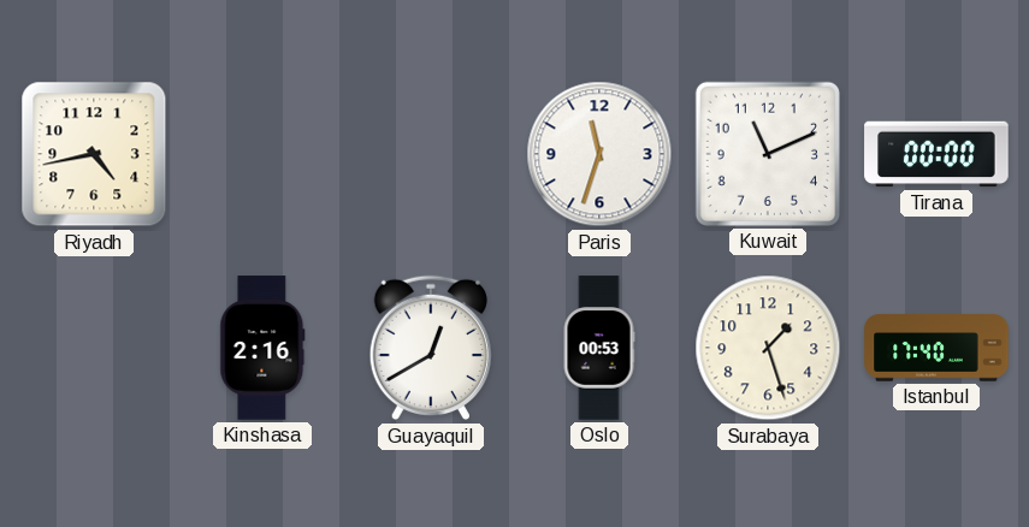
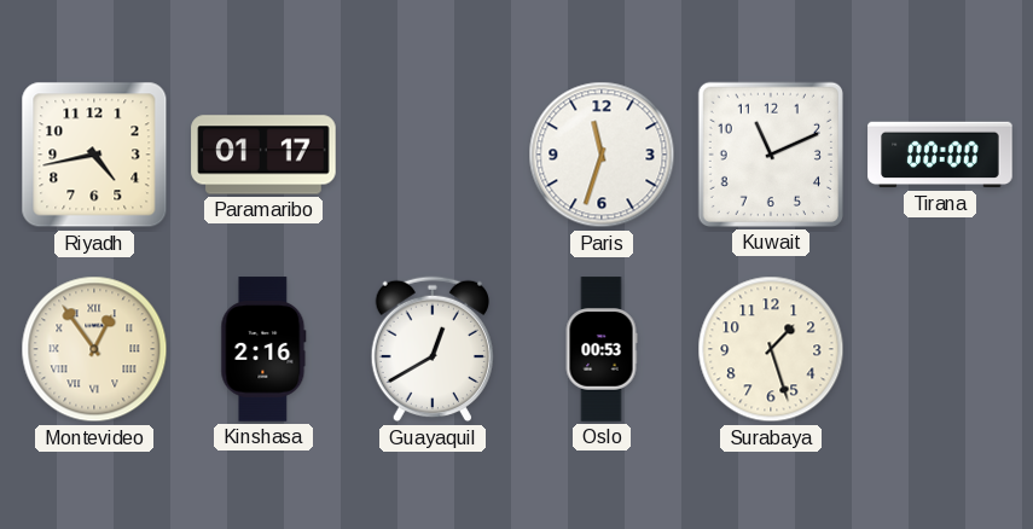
Paramaribo: none -> 01:17 (263, 155)
Montevideo: none -> 12:54 (94, 349)
Istanbul: 17:40 -> none (936, 348)
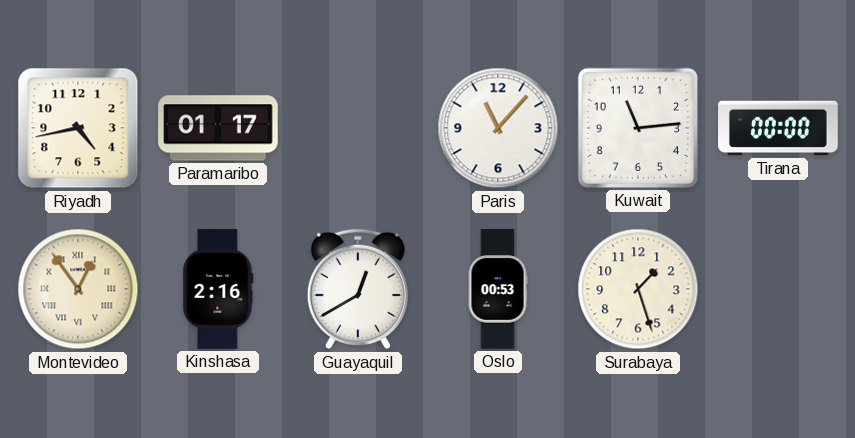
Paris: 11:33 -> 11:07 (498, 128)
Kuwait: 11:11 -> 11:14 (638, 128)
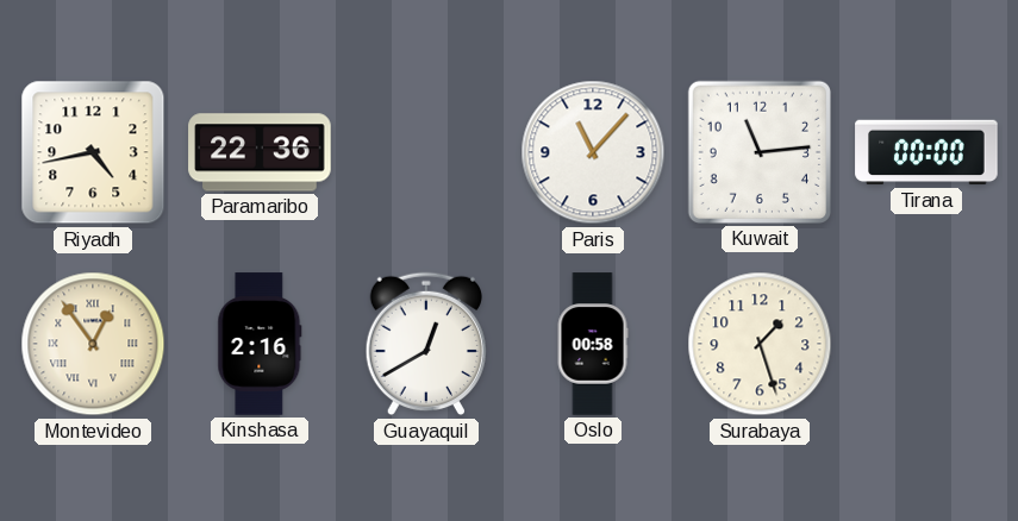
Paramaribo: 01:17 -> 22:36 (260, 152)
Oslo: 00:53 -> 00:58 (593, 344)
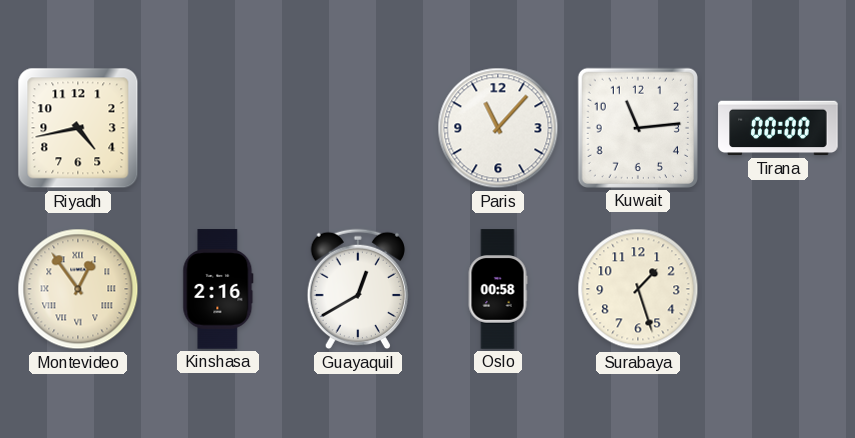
Paramaribo: 22:36 -> none (260, 152)
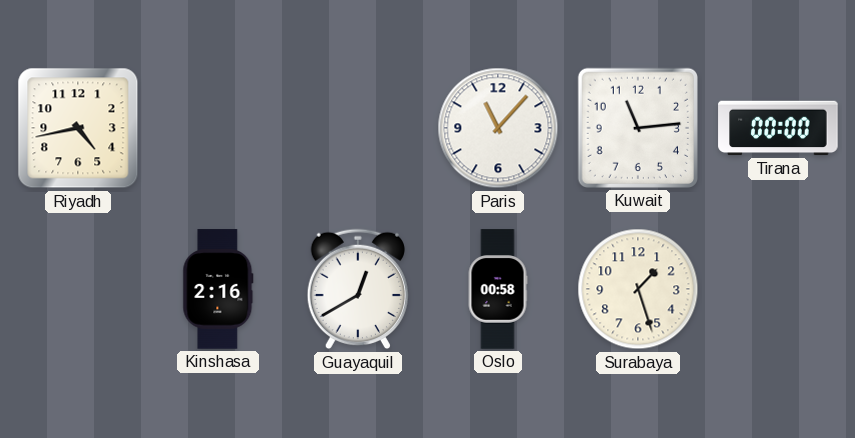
Montevideo: 12:54 -> none (78, 289)
